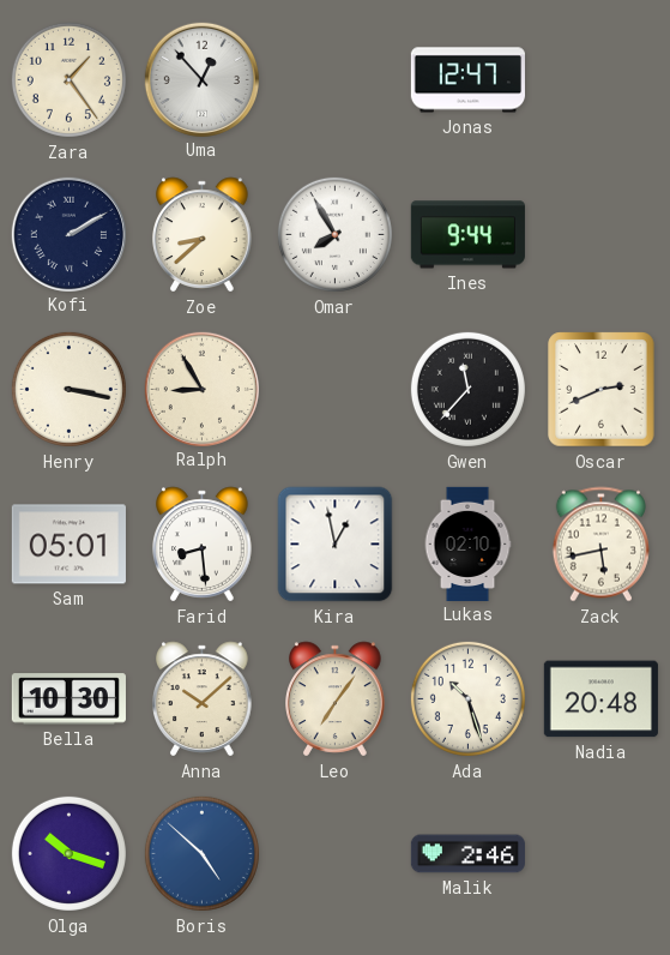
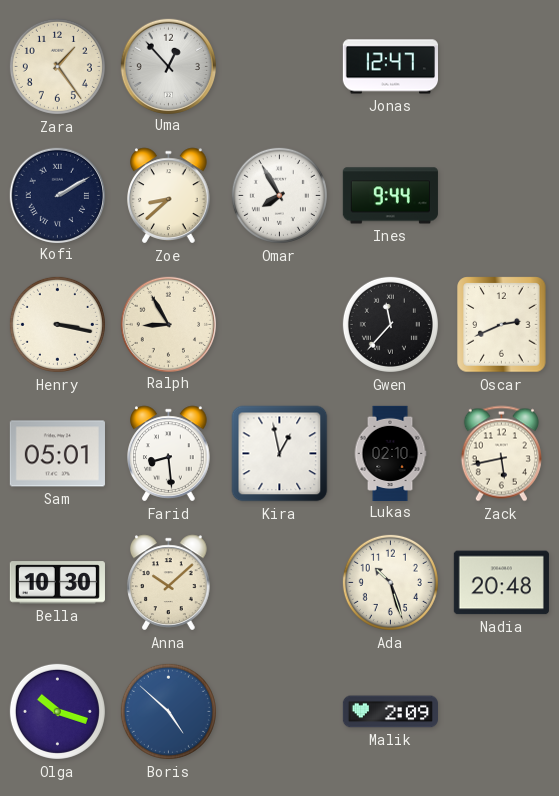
Leo: 7:06 -> none (336, 699)
Malik: 2:46 -> 2:09 (390, 712)
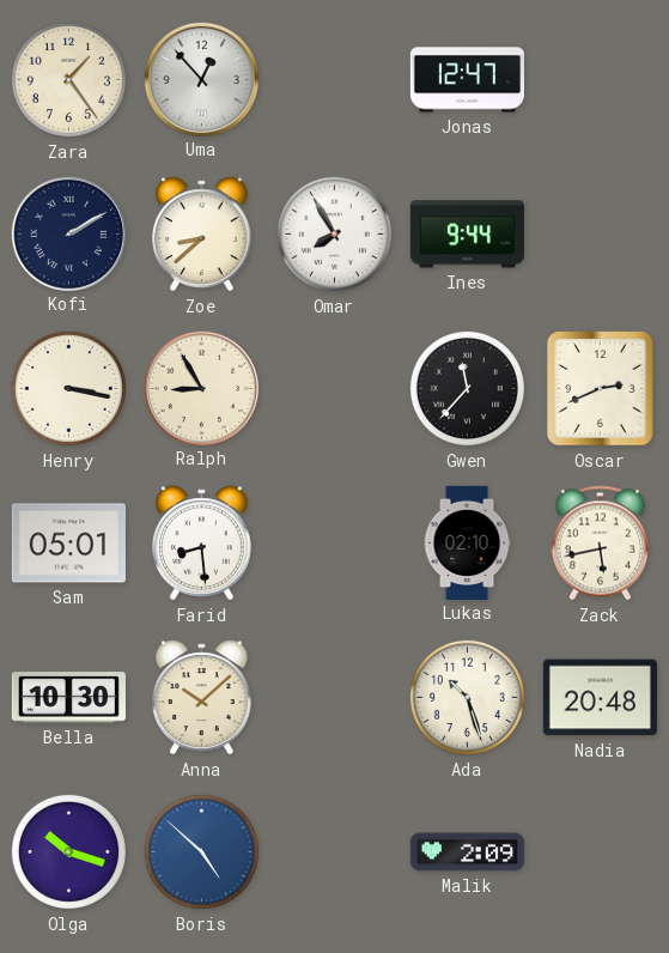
Kira: 12:58 -> none (280, 454)
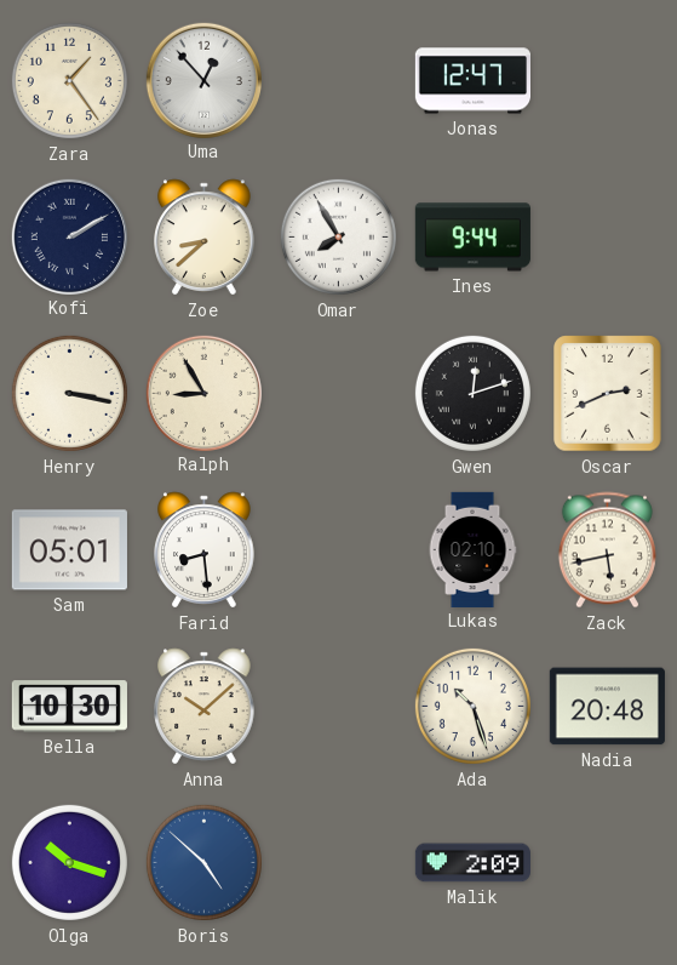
Gwen: 11:37 -> 12:12 (472, 393)
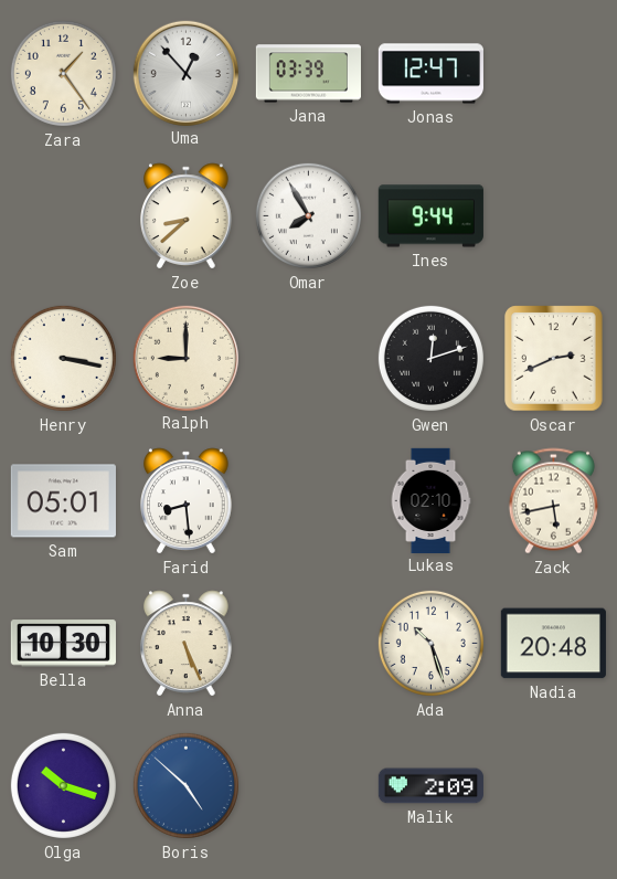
Jana: none -> 03:39 (308, 74)
Kofi: 2:10 -> none (69, 236)
Ralph: 8:55 -> 9:00 (185, 358)
Anna: 10:08 -> 5:26 (187, 644)
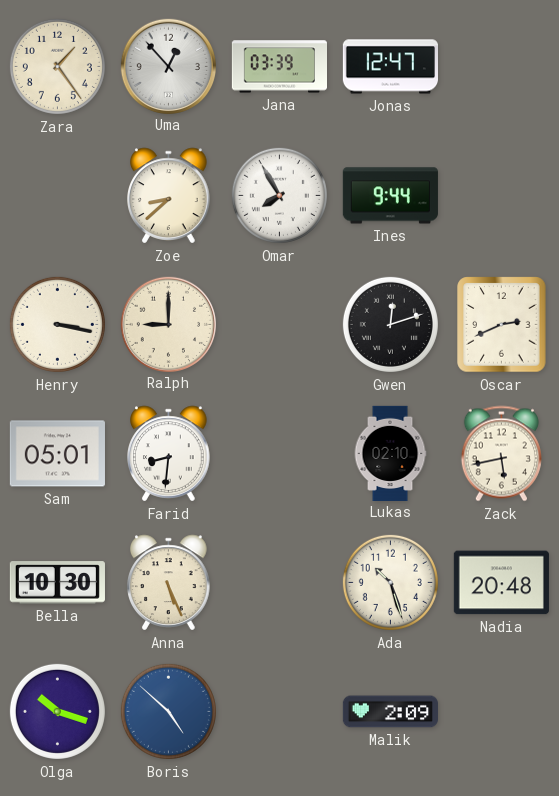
Farid: 8:29 -> 8:31 (169, 454)
